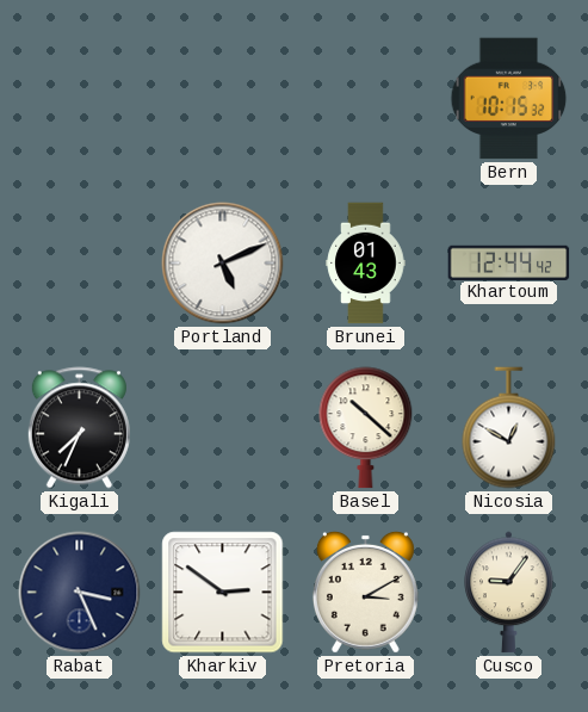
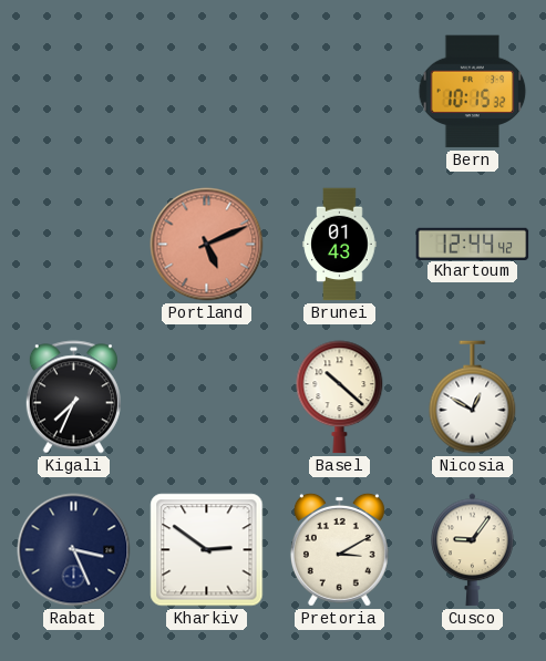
Portland dial: white -> salmon (207, 245)
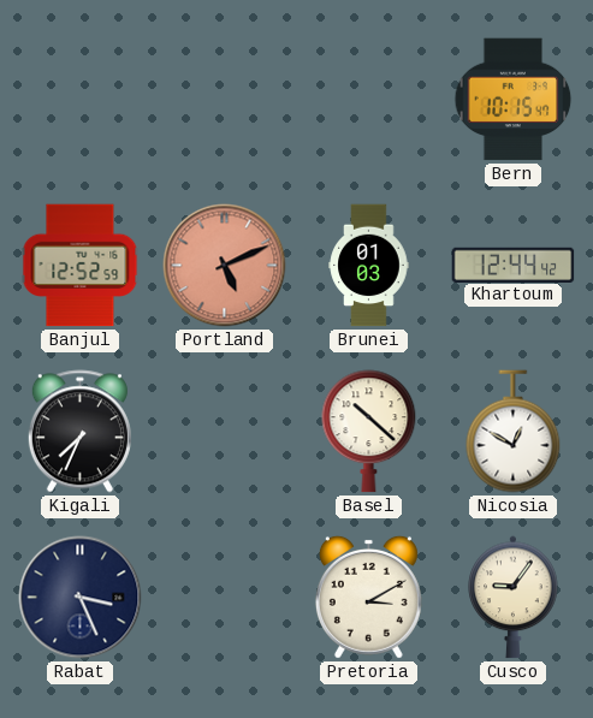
Bern: 10:15:32 -> 10:15:47 (514, 100)
Banjul: none -> 12:52 (81, 266)
Brunei: 01:43 -> 01:03 (369, 266)
Kharkiv: 2:51 -> none (207, 550)
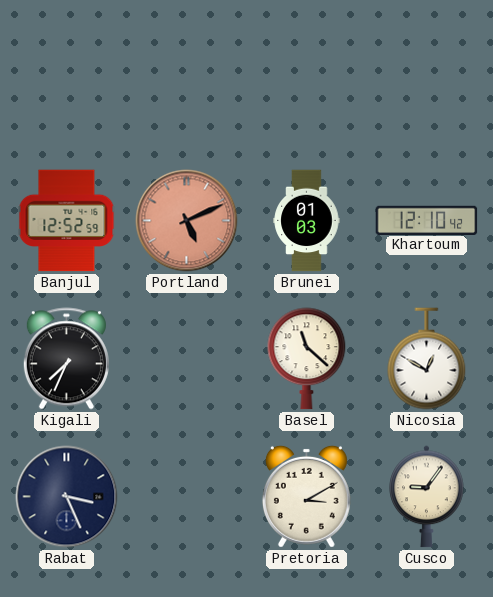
Bern: 10:15 -> none (514, 100)
Khartoum: 12:44 -> 12:10 (427, 220)
Basel: 10:22 -> 11:22 (307, 359)
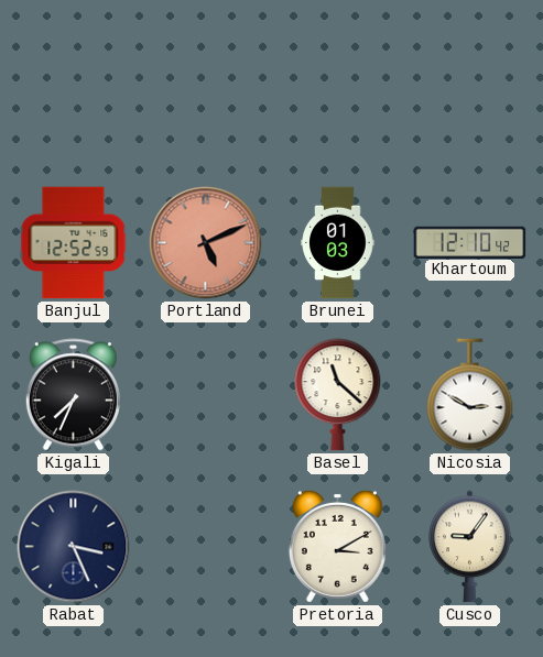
Nicosia: 12:50 -> 2:50 (470, 395)
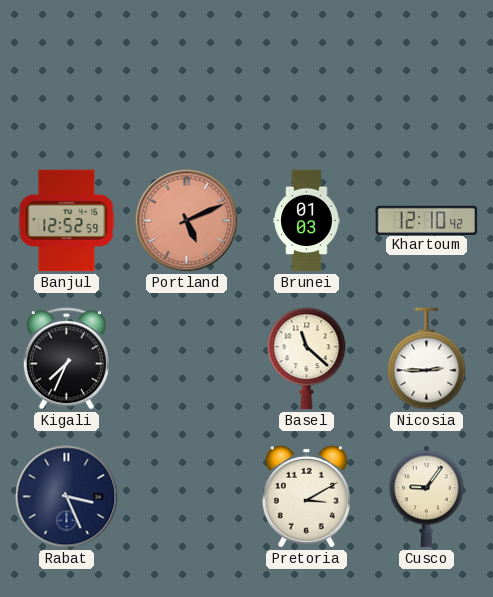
Nicosia: 2:50 -> 2:45 (427, 359)
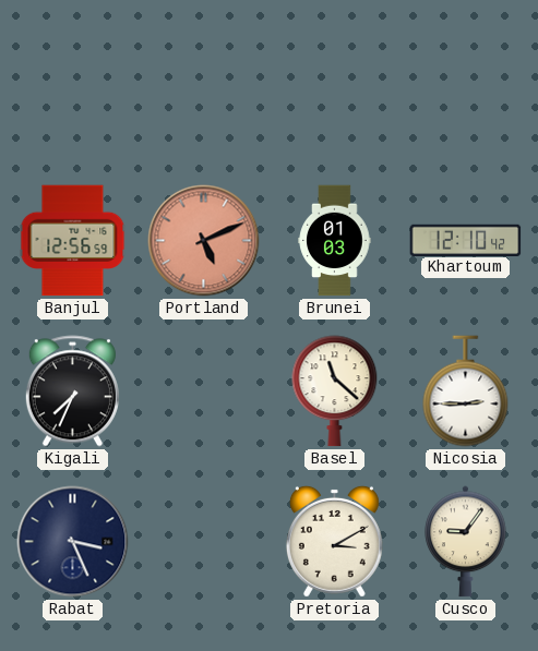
Banjul: 12:52 -> 12:56 (73, 241)
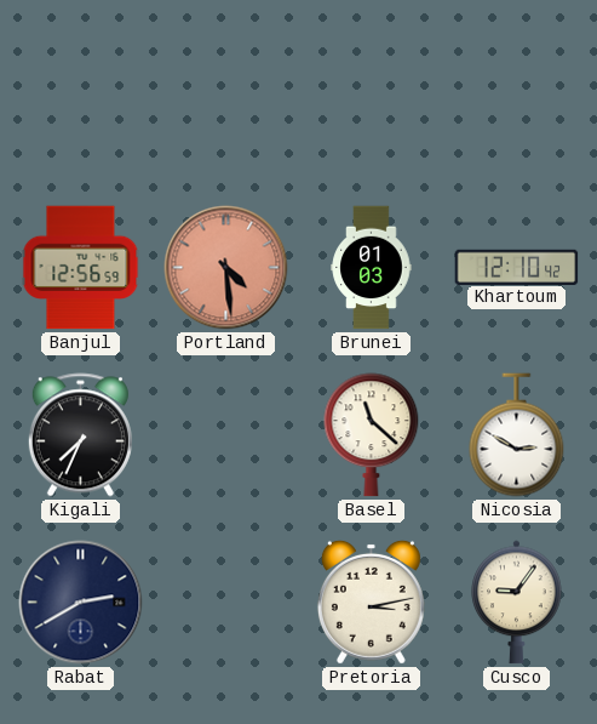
Portland: 5:11 -> 4:29 (226, 268)
Nicosia: 2:45 -> 2:50 (517, 435)
Rabat: 3:26 -> 2:40 (81, 603)
Pretoria: 3:10 -> 3:13 (371, 602)
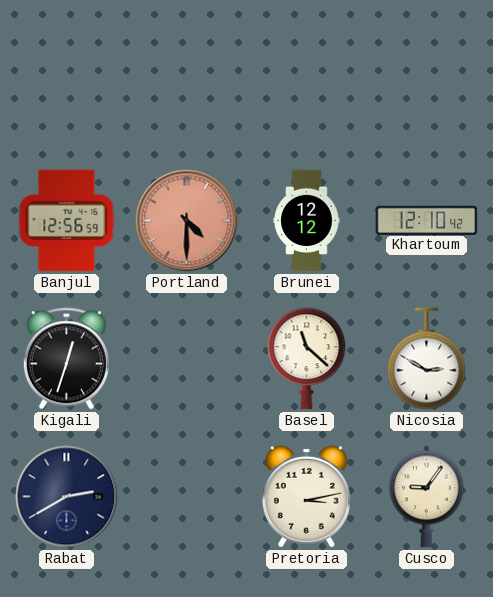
Portland: 4:29 -> 4:30 (187, 221)
Brunei: 01:03 -> 12:12 (307, 221)
Kigali: 7:34 -> 12:33 (66, 359)
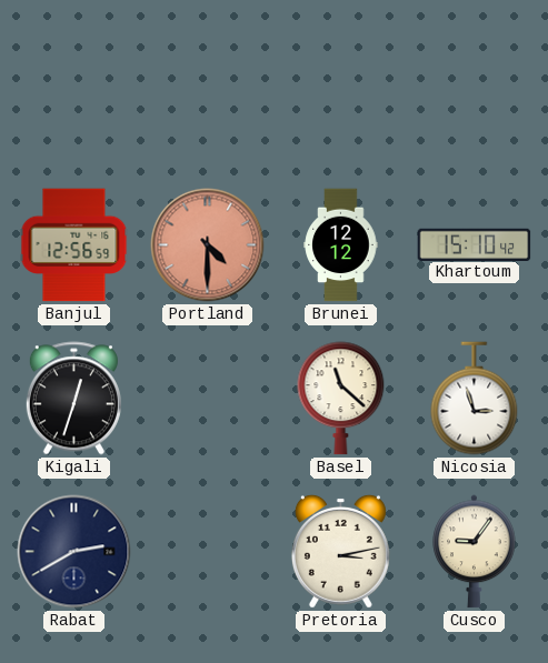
Khartoum: 12:10 -> 15:10 (475, 244)
Nicosia: 2:50 -> 2:57 (475, 399)
